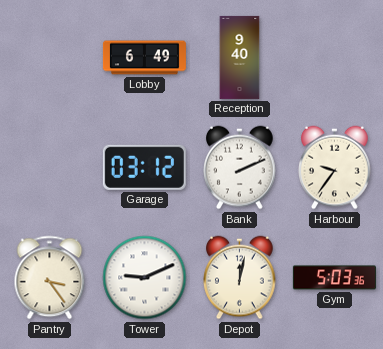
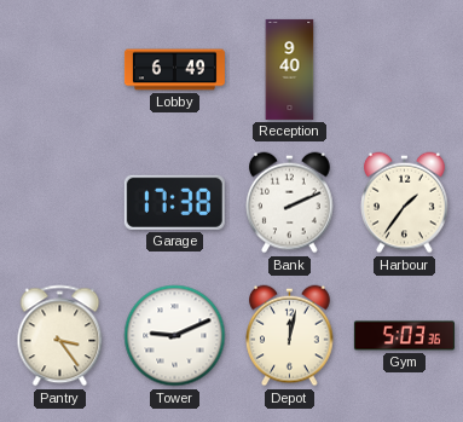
Garage: 03:12 -> 17:38 (174, 202)
Harbour: 9:36 -> 1:36 (405, 203)
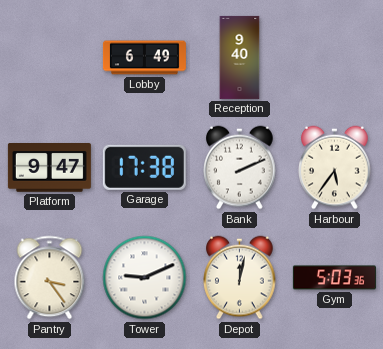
Platform: none -> 9:47 (49, 168)
Harbour: 1:36 -> 5:36 (335, 168)
